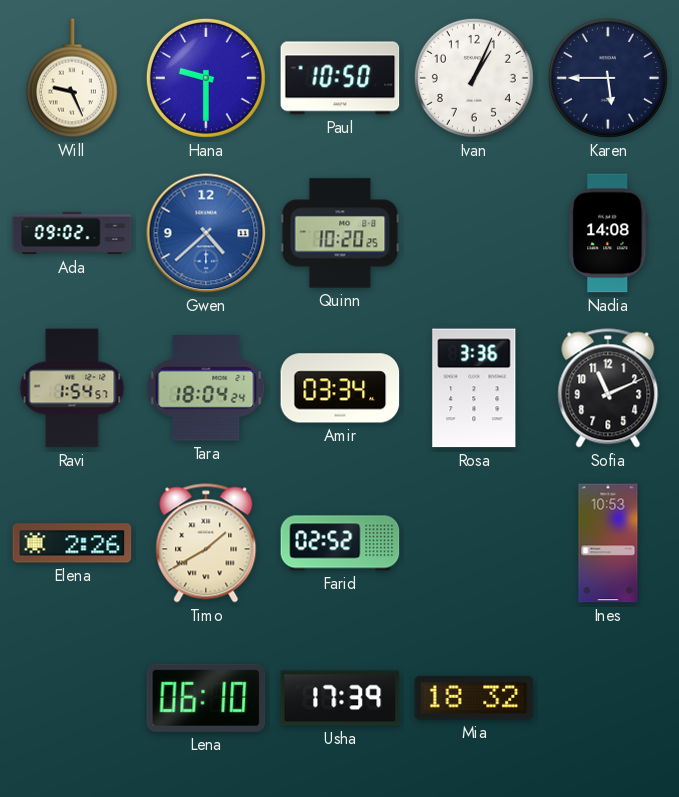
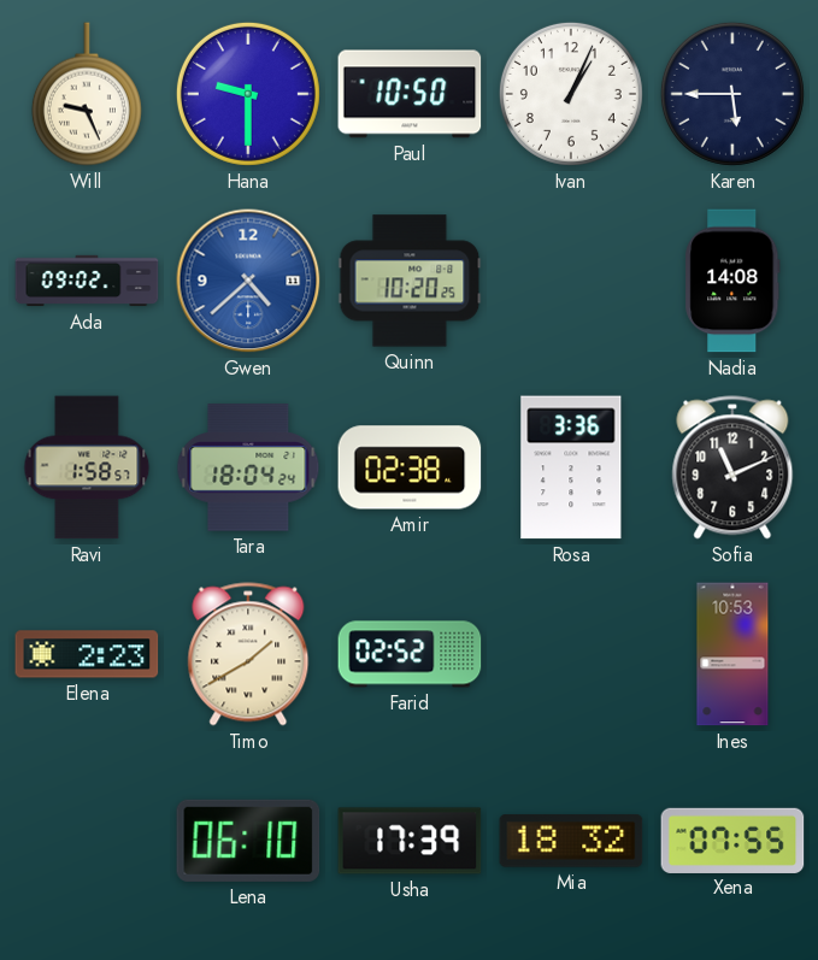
Ravi: 1:54 -> 1:58 (87, 467)
Amir: 03:34 -> 02:38 (410, 467)
Elena: 2:26 -> 2:23 (87, 654)
Xena: none -> 07:55 (732, 840)
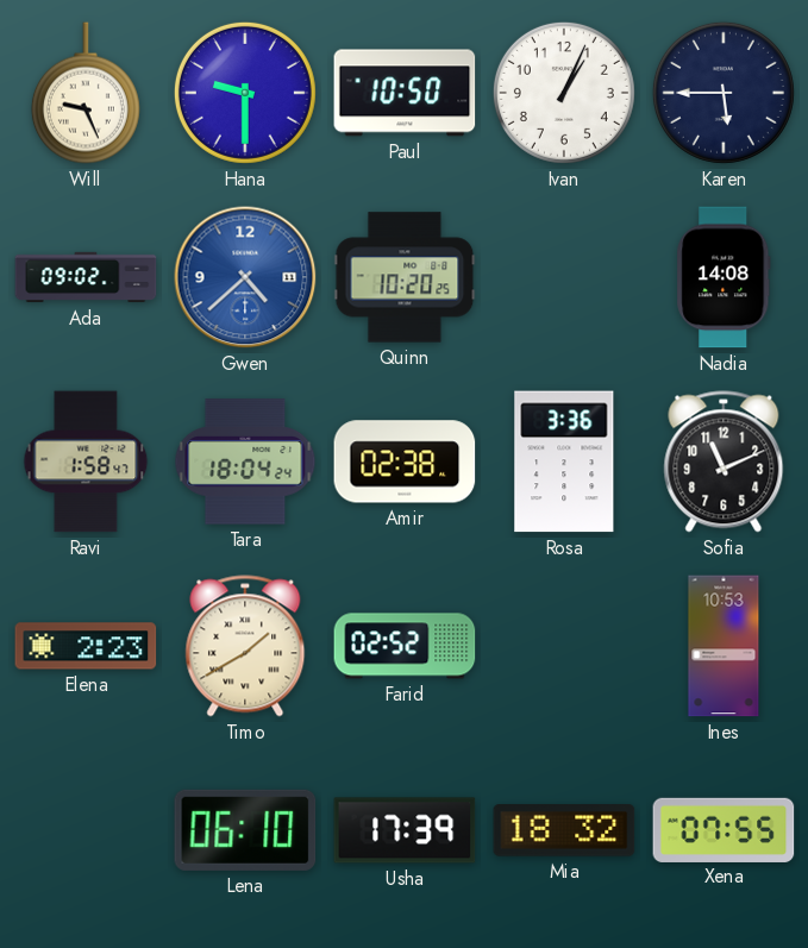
Ravi: 1:58:57 -> 1:58:47 (86, 462)
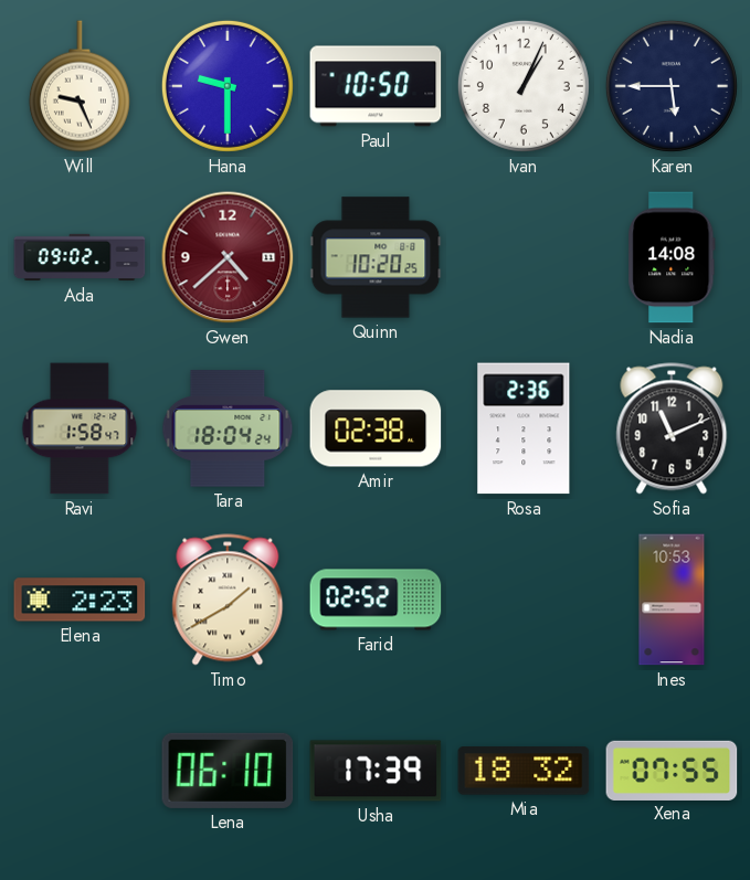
Gwen dial: blue -> burgundy (228, 257)
Rosa: 3:36 -> 2:36 (524, 428)
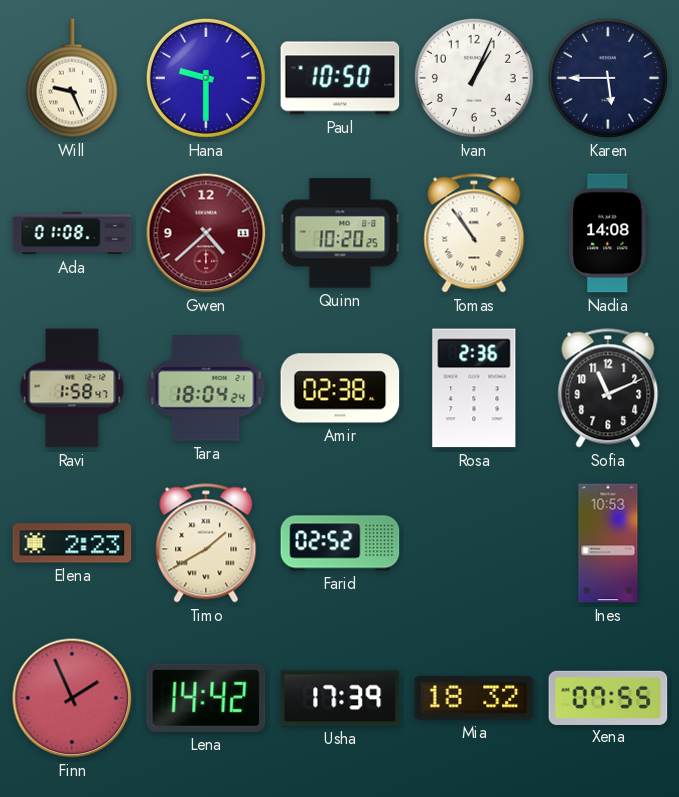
Ada: 09:02 -> 01:08 (72, 233)
Tomas: none -> 10:54 (474, 233)
Finn: none -> 1:56 (72, 698)
Lena: 06:10 -> 14:42 (206, 698)
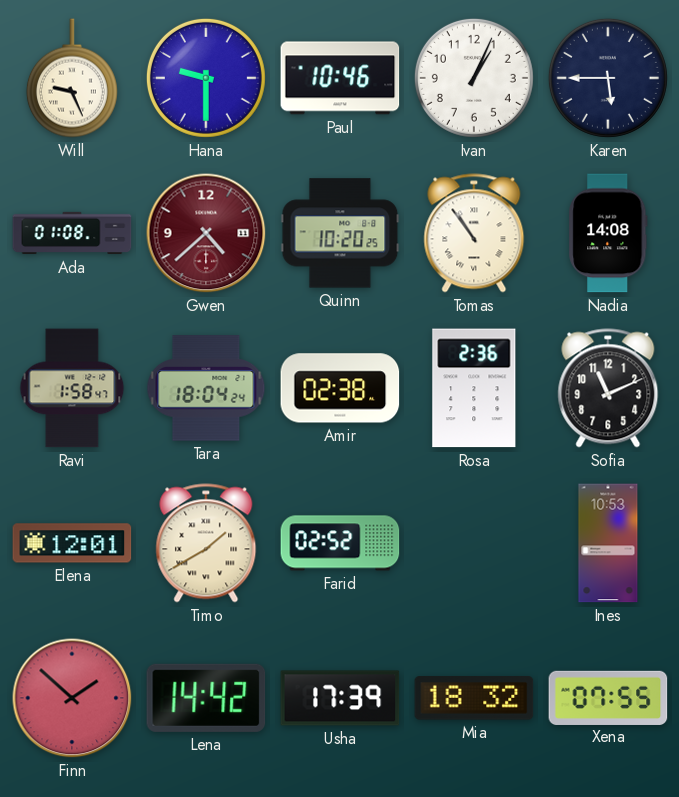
Paul: 10:50 -> 10:46 (340, 78)
Elena: 2:23 -> 12:01 (72, 543)
Finn: 1:56 -> 1:52 (72, 698)
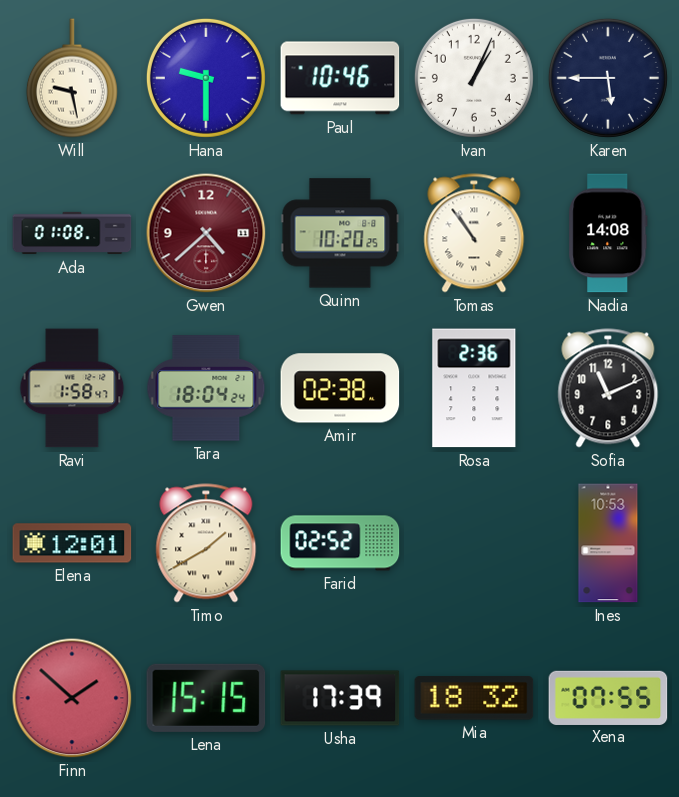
Will: 9:26 -> 9:28 (72, 78)
Lena: 14:42 -> 15:15 (206, 698)
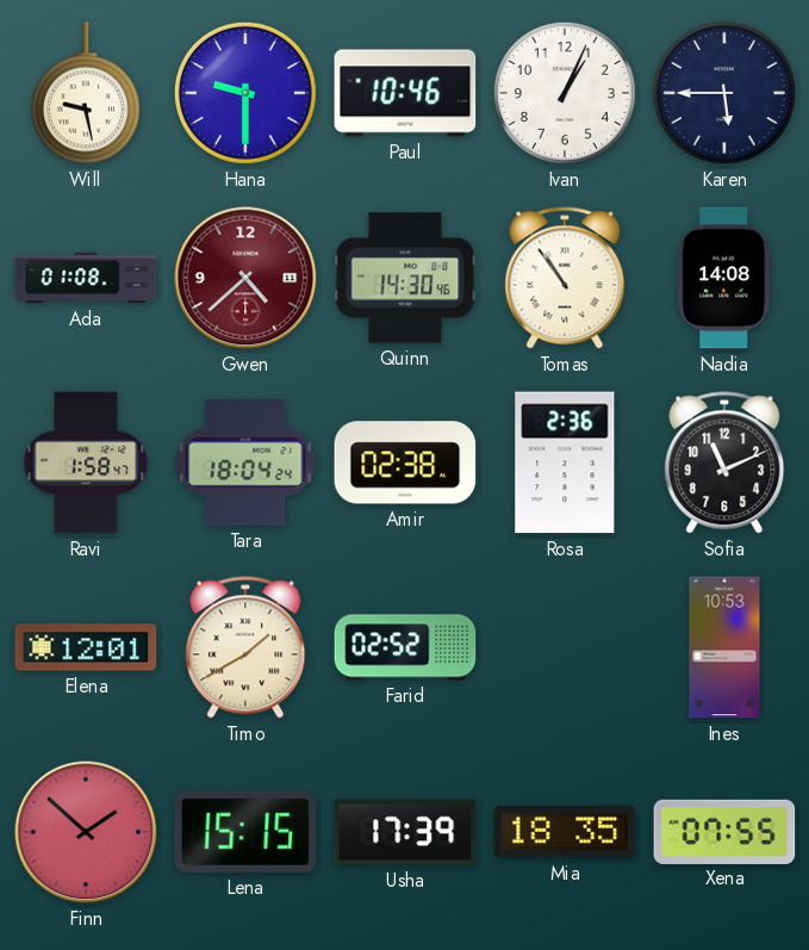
Quinn: 10:20 -> 14:30 (405, 278)
Mia: 18:32 -> 18:35 (565, 832)
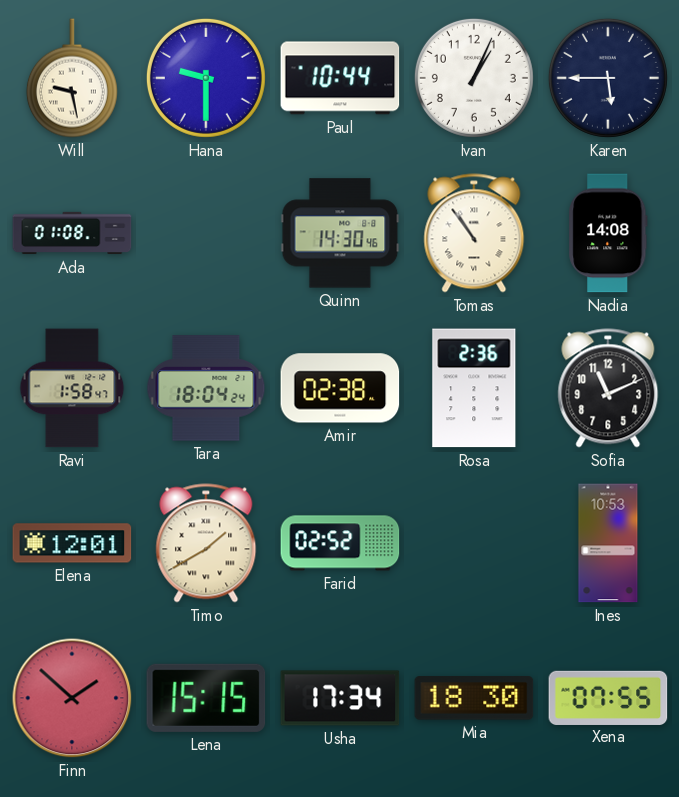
Paul: 10:46 -> 10:44 (340, 78)
Gwen: 4:38 -> none (245, 278)
Usha: 17:39 -> 17:34 (340, 698)
Mia: 18:35 -> 18:30 (474, 698)
